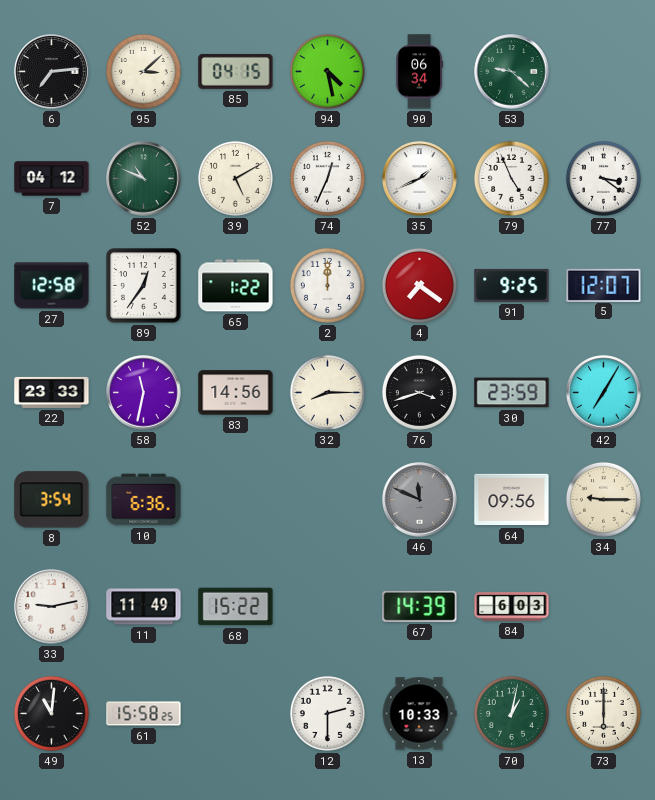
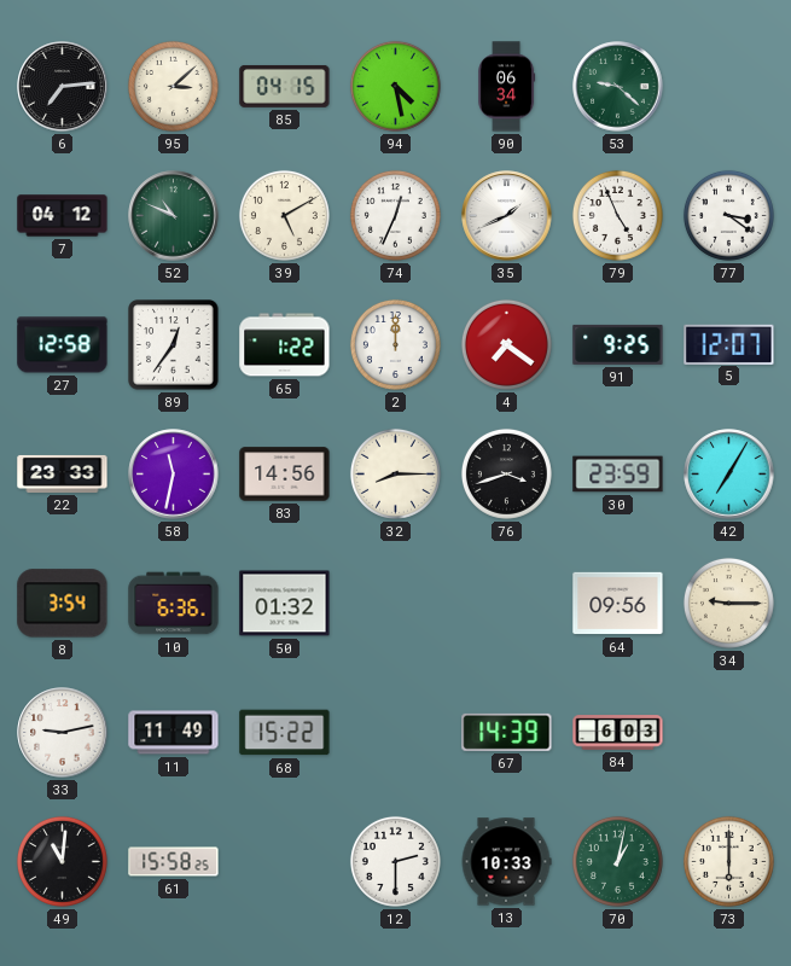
50: none -> 01:32 (285, 604)
46: 11:49 -> none (420, 500)
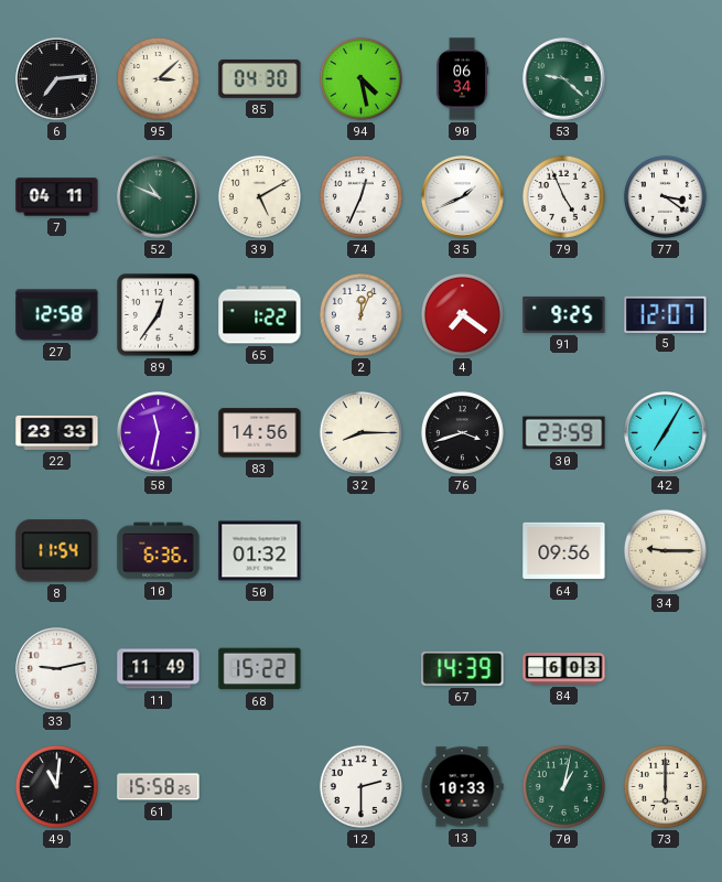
85: 04:15 -> 04:30 (260, 78)
7: 04:12 -> 04:11 (57, 197)
2: 12:00 -> 12:04 (360, 314)
8: 3:54 -> 11:54 (57, 551)
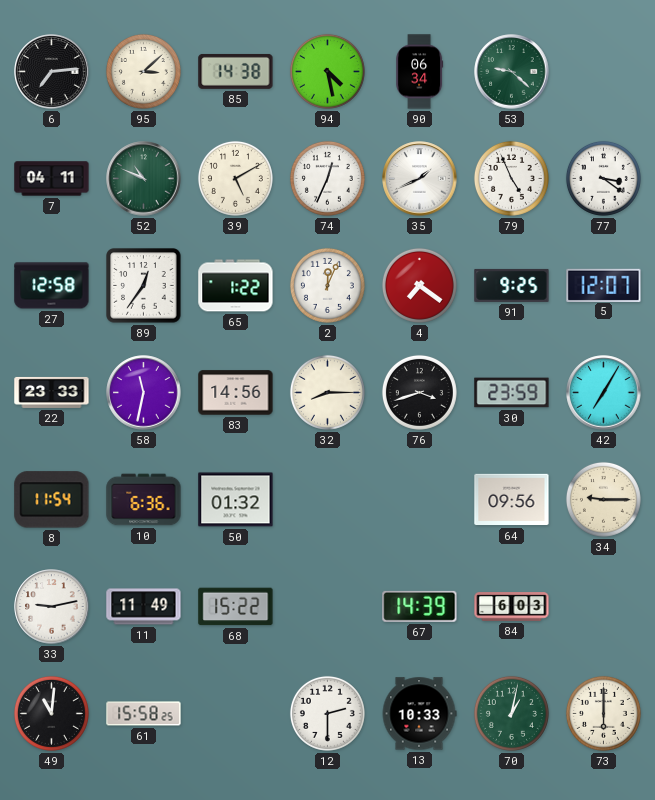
85: 04:30 -> 14:38 (236, 71)
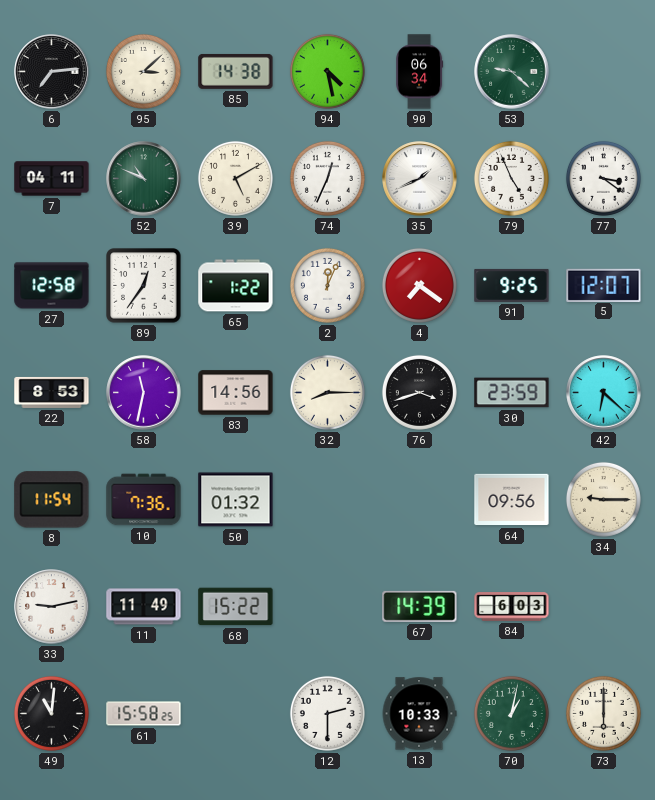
22: 23:33 -> 8:53 (52, 392)
42: 7:05 -> 6:22 (604, 393)
10: 6:36 -> 7:36 (144, 500)
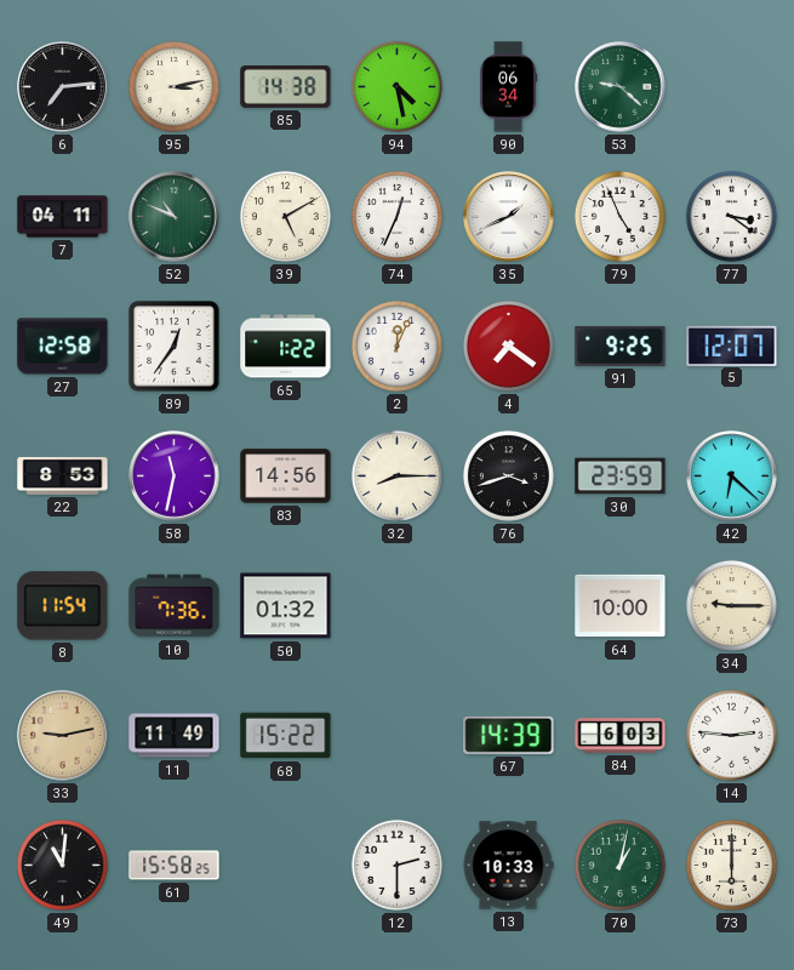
95: 3:08 -> 3:13 (173, 86)
64: 09:56 -> 10:00 (621, 606)
33 dial: white -> champagne (63, 736)
14: none -> 2:46 (731, 735)
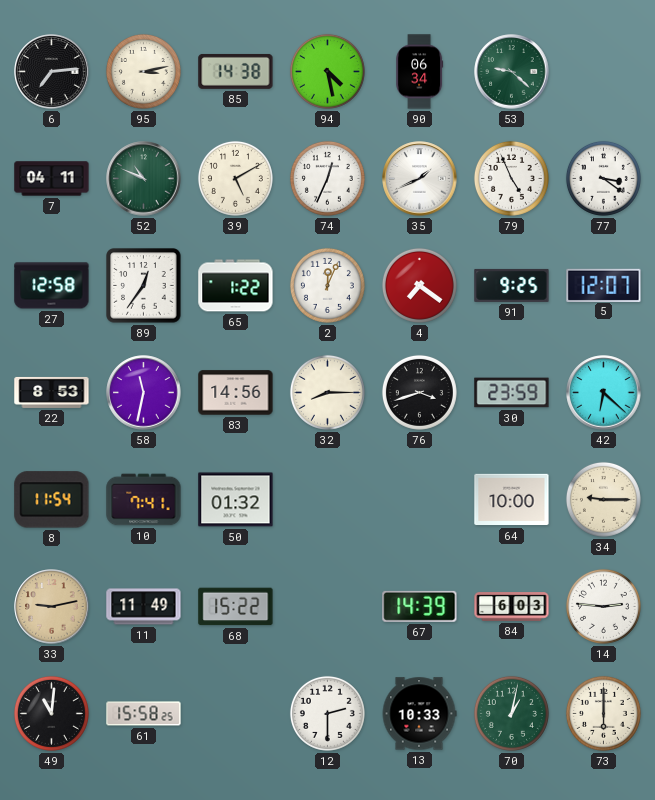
10: 7:36 -> 7:41 (144, 500)
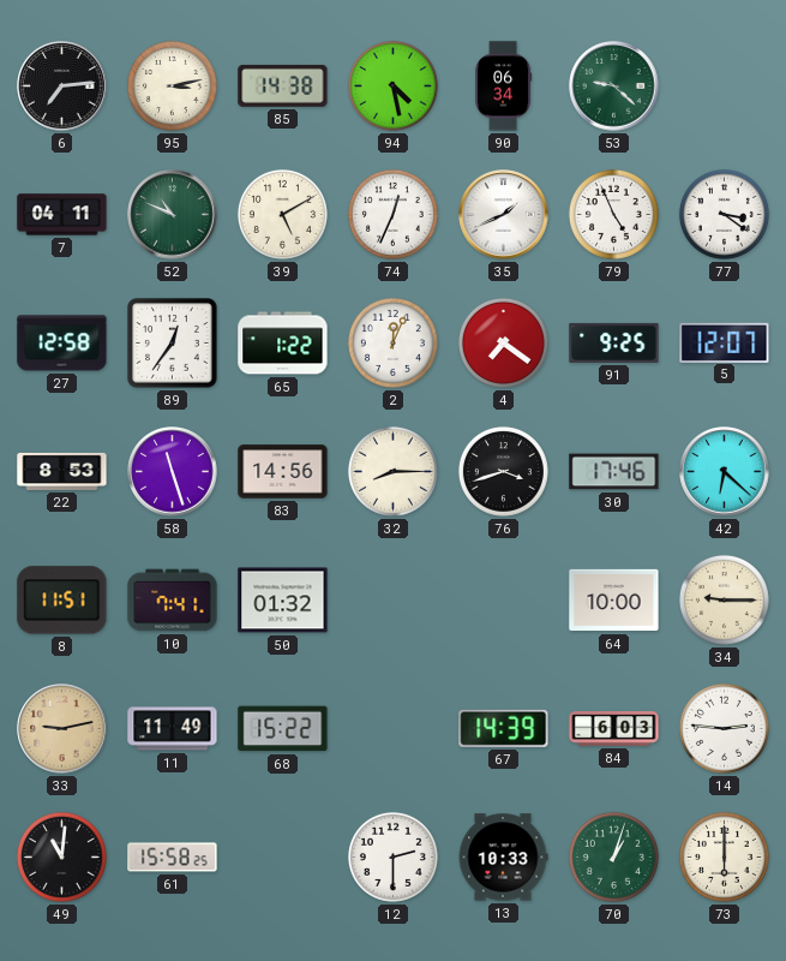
58: 11:32 -> 11:27 (173, 472)
30: 23:59 -> 17:46 (614, 472)
8: 11:54 -> 11:51 (62, 601)
70: 1:02 -> 1:03 (613, 856)
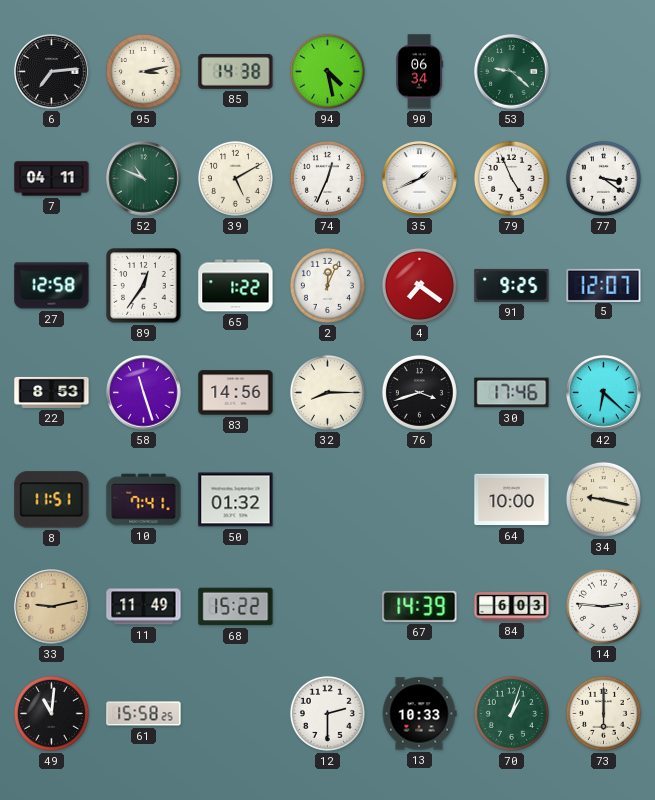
34: 9:15 -> 9:17 (603, 499)
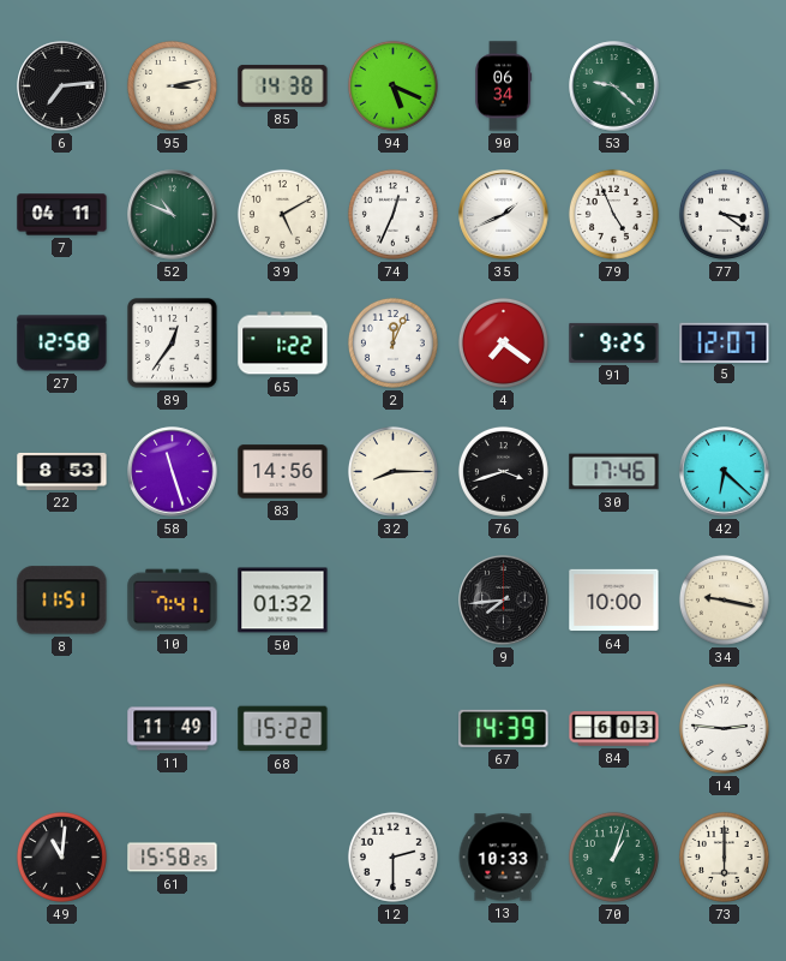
94: 4:28 -> 5:19 (392, 85)
9: none -> 7:44 (504, 601)
33: 9:13 -> none (52, 607)
